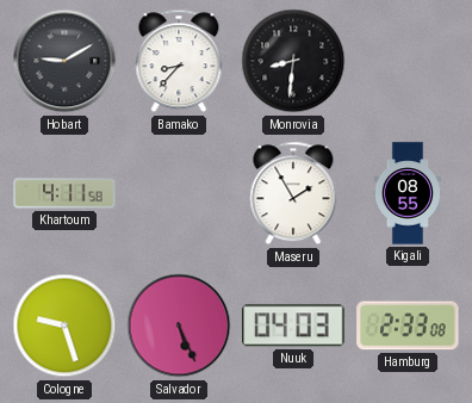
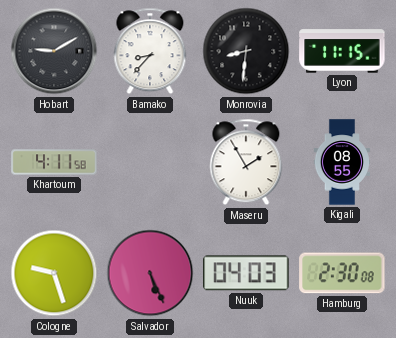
Lyon: none -> 11:15 (342, 51)
Hamburg: 2:33 -> 2:30 (342, 273)
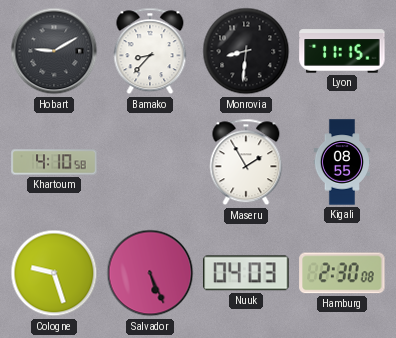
Khartoum: 4:11 -> 4:10 (54, 162)
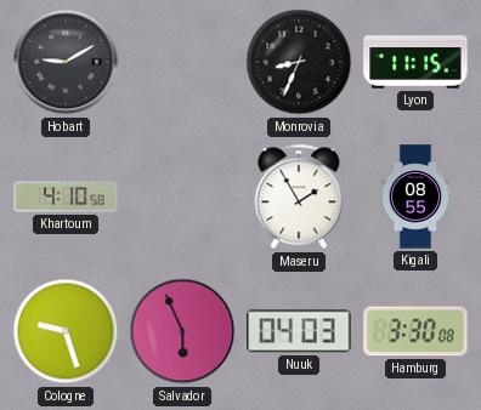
Bamako: 8:37 -> none (150, 51)
Monrovia: 8:31 -> 8:34 (299, 62)
Salvador: 5:26 -> 5:56 (182, 331)
Hamburg: 2:30 -> 3:30 (415, 331)
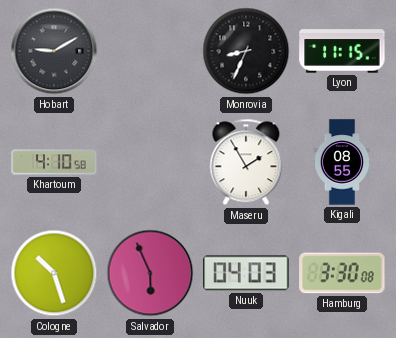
Cologne: 9:27 -> 10:27 (54, 273)
